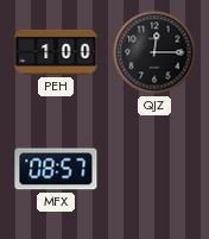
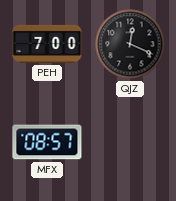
PEH: 1:00 -> 7:00 (47, 44)
QJZ: 12:15 -> 12:19 (130, 44)
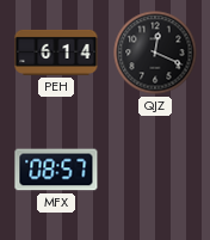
PEH: 7:00 -> 6:14 (56, 53)
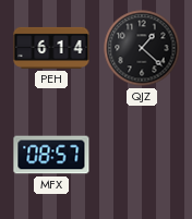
QJZ: 12:19 -> 1:22 (142, 48)
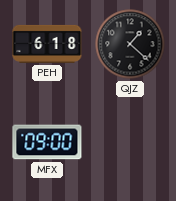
PEH: 6:14 -> 6:18 (47, 44)
MFX: 08:57 -> 09:00 (47, 142)
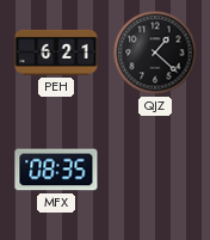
PEH: 6:18 -> 6:21 (56, 53)
MFX: 09:00 -> 08:35 (56, 170)
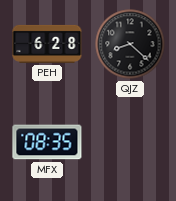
PEH: 6:21 -> 6:28 (47, 44)
QJZ: 1:22 -> 8:22 (130, 44)
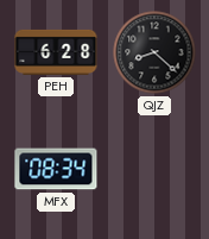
MFX: 08:35 -> 08:34 (56, 169)
